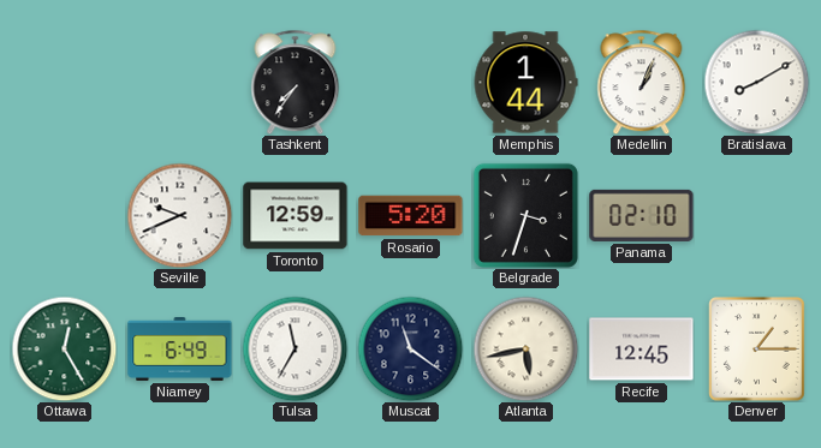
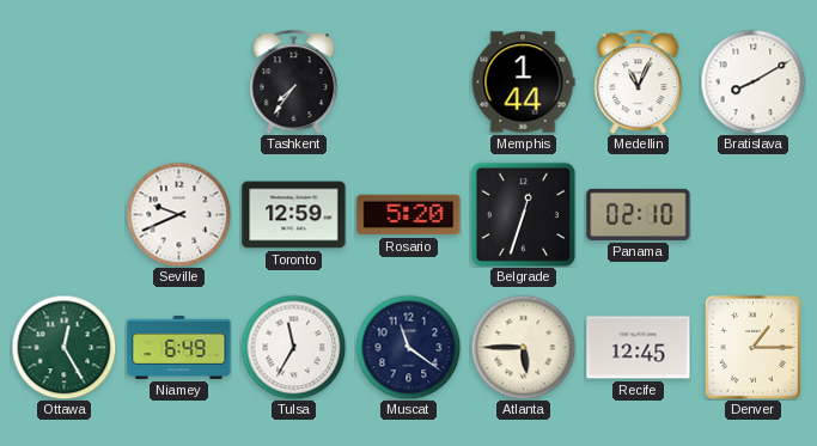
Medellin: 1:04 -> 11:04 (639, 81)
Belgrade: 3:33 -> 12:33 (523, 214)
Atlanta: 5:43 -> 5:45 (523, 347)
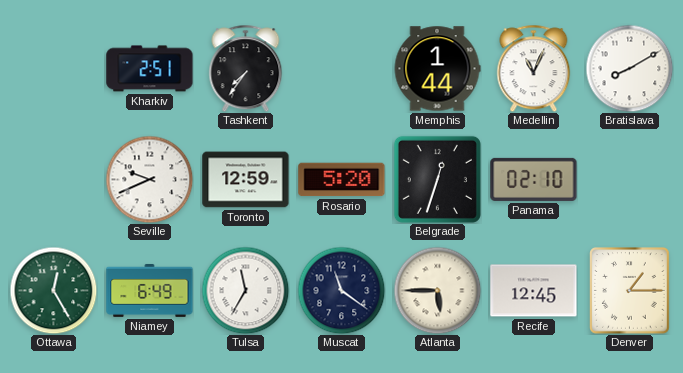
Kharkiv: none -> 2:51 (150, 69)
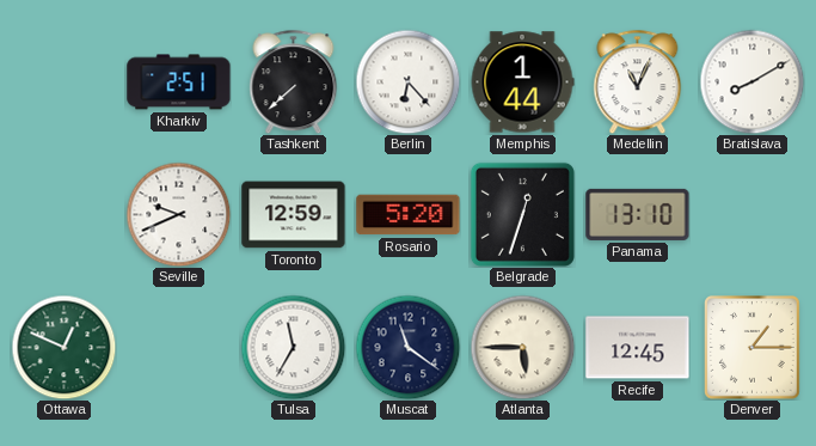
Tashkent: 7:36 -> 7:38 (294, 81)
Berlin: none -> 6:23 (407, 81)
Panama: 02:10 -> 13:10 (638, 214)
Ottawa: 12:25 -> 12:49 (63, 347)
Niamey: 6:49 -> none (150, 290)
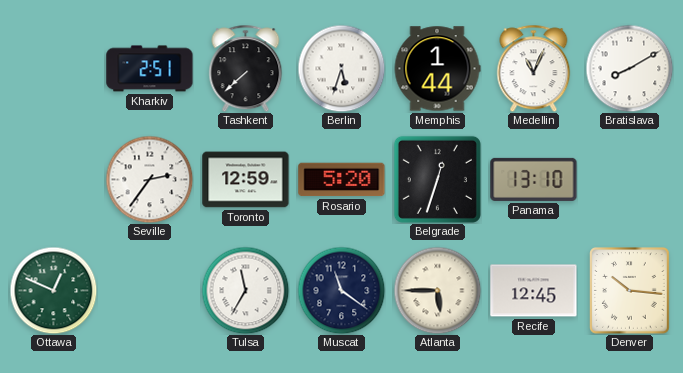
Berlin: 6:23 -> 5:33 (341, 68)
Seville: 9:41 -> 2:36 (149, 179)
Denver: 1:15 -> 10:16 (630, 291)
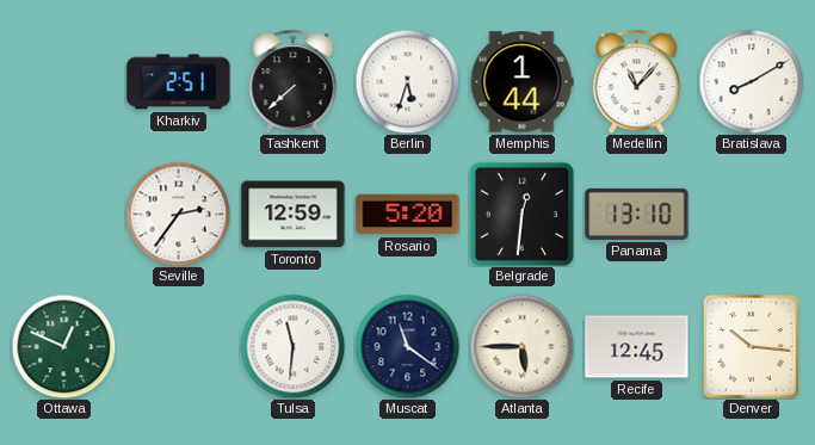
Medellin: 11:04 -> 11:07 (637, 81)
Belgrade: 12:33 -> 12:31 (521, 214)
Tulsa: 11:35 -> 11:31 (292, 346)
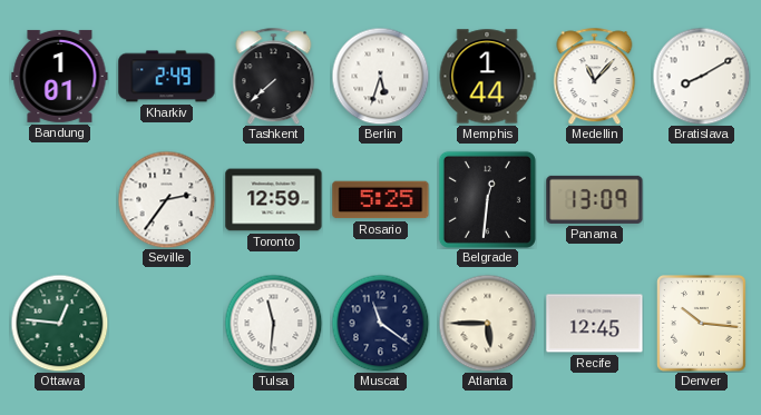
Bandung: none -> 1:01 (60, 76)
Kharkiv: 2:51 -> 2:49 (167, 77)
Rosario: 5:20 -> 5:25 (381, 200)
Panama: 13:10 -> 13:09 (595, 199)
Ottawa: 12:49 -> 12:46 (59, 323)
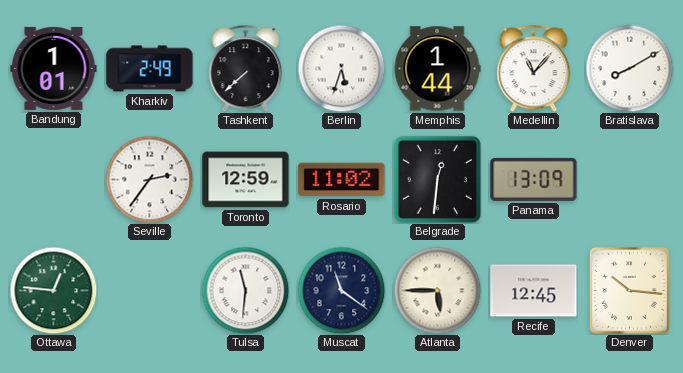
Rosario: 5:25 -> 11:02 (342, 180)
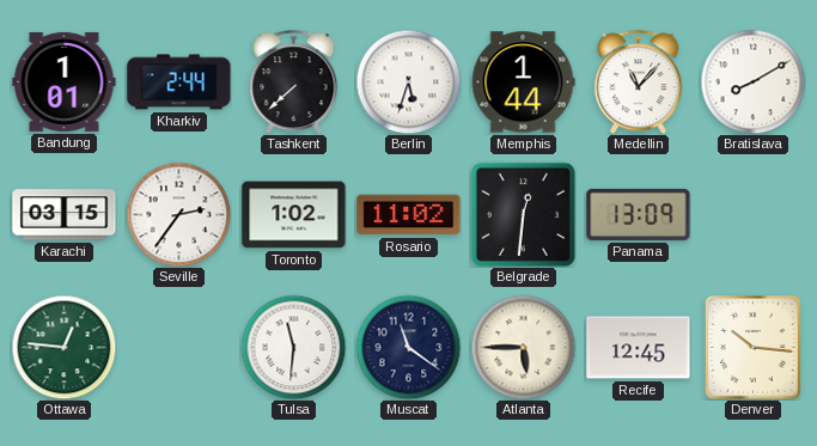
Kharkiv: 2:49 -> 2:44 (179, 83)
Karachi: none -> 03:15 (65, 215)
Toronto: 12:59 -> 1:02 (294, 215)
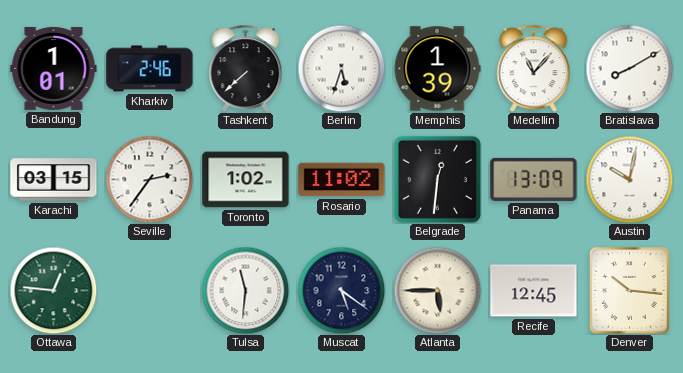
Kharkiv: 2:44 -> 2:46 (150, 69)
Memphis: 1:44 -> 1:39 (437, 69)
Austin: none -> 10:02 (629, 179)
Muscat: 11:21 -> 5:21 (341, 290)
